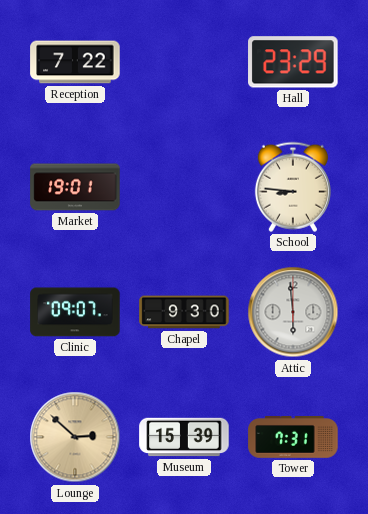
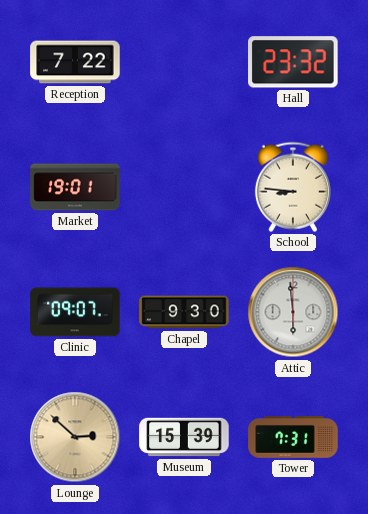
Hall: 23:29 -> 23:32 (293, 62)
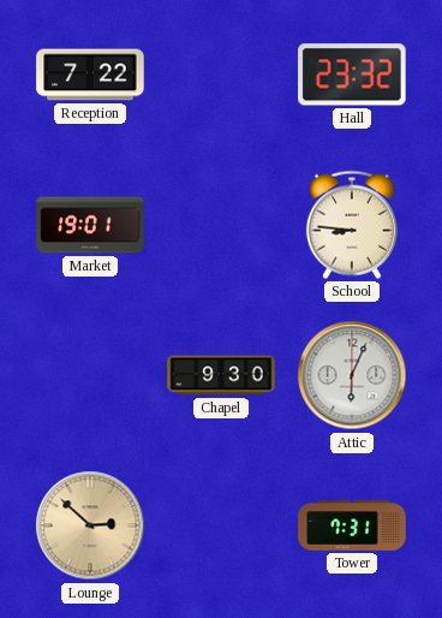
Clinic: 09:07 -> none (75, 312)
Attic: 5:59 -> 6:04 (352, 375)
Museum: 15:39 -> none (184, 437)
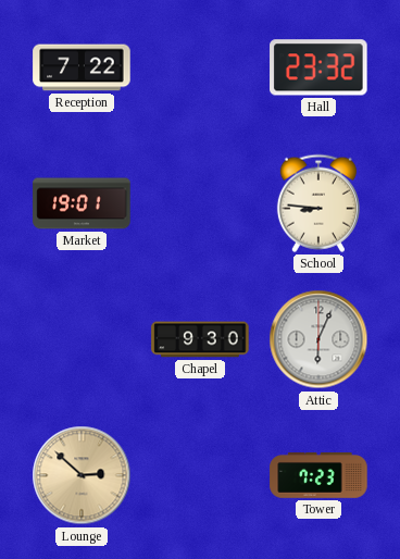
Tower: 7:31 -> 7:23 (318, 476)
